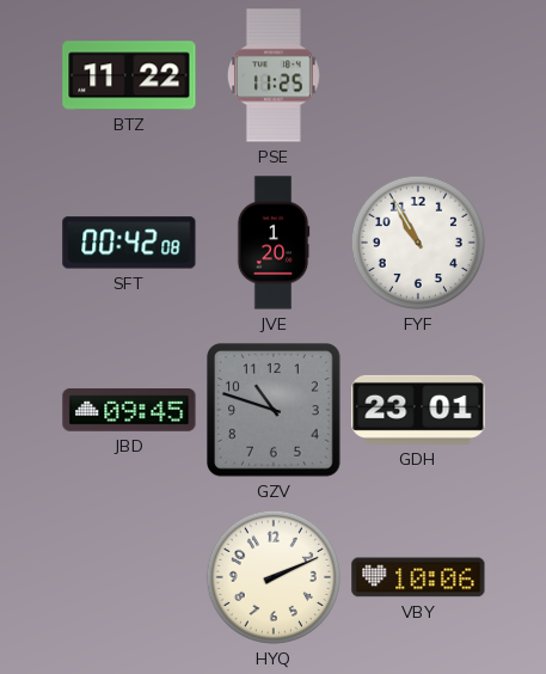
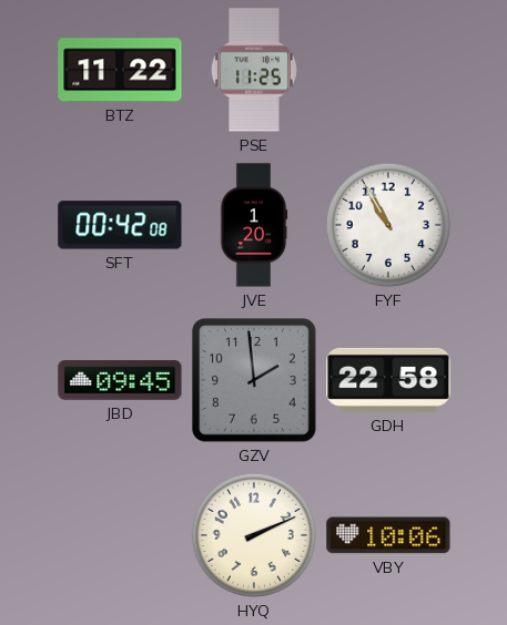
GZV: 10:48 -> 1:59 (255, 381)
GDH: 23:01 -> 22:58 (388, 380)
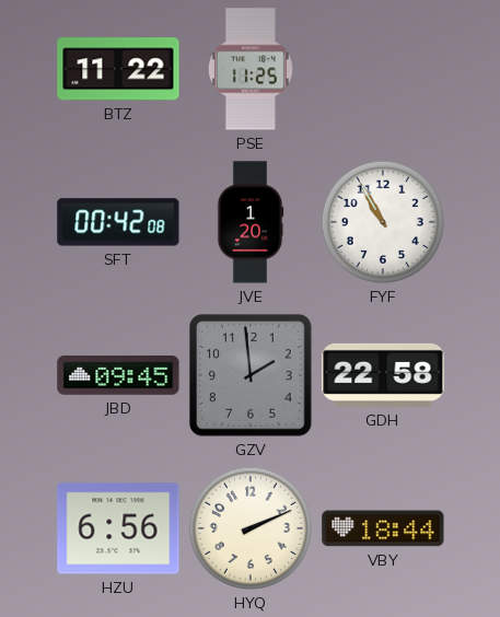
HZU: none -> 6:56 (118, 528)
VBY: 10:06 -> 18:44 (383, 528)
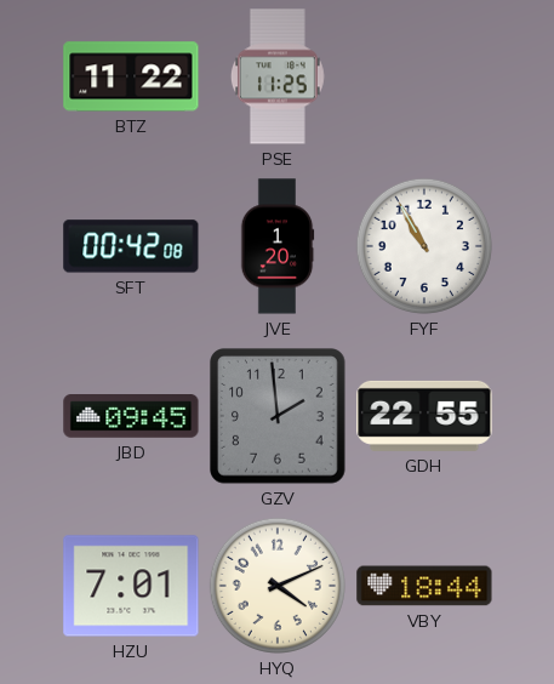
GDH: 22:58 -> 22:55 (424, 416)
HZU: 6:56 -> 7:01 (131, 586)
HYQ: 2:11 -> 4:11 (278, 586)
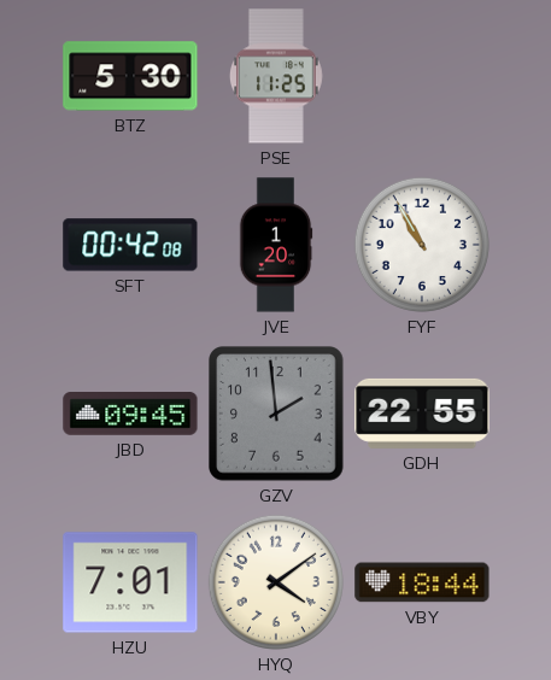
BTZ: 11:22 -> 5:30 (130, 76)
HYQ: 4:11 -> 4:09 (276, 582)
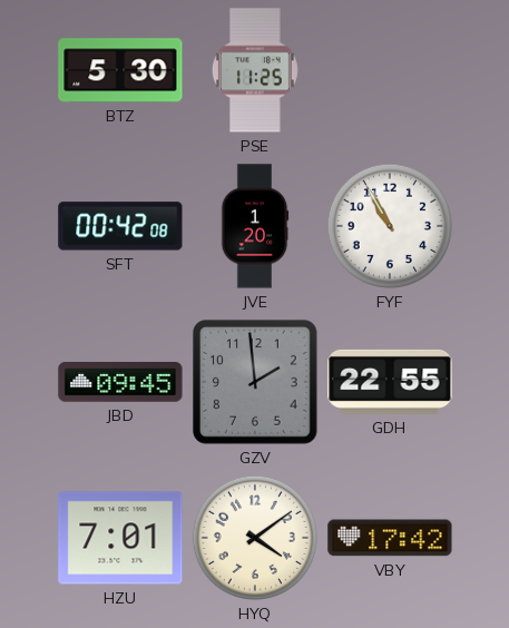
VBY: 18:44 -> 17:42 (390, 538)
